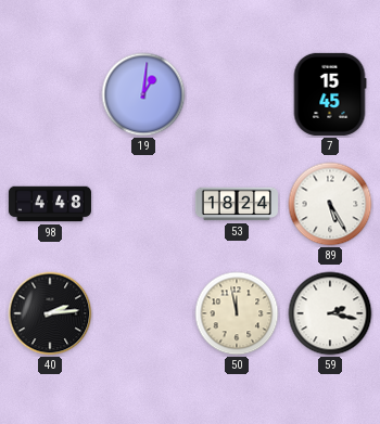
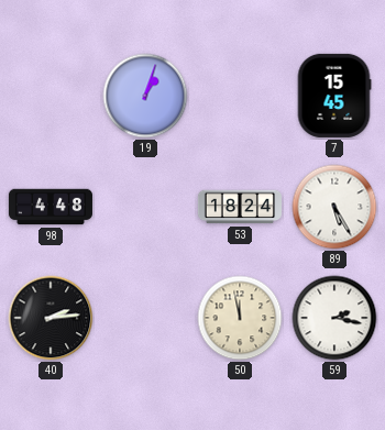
19: 1:01 -> 1:03 (145, 96)
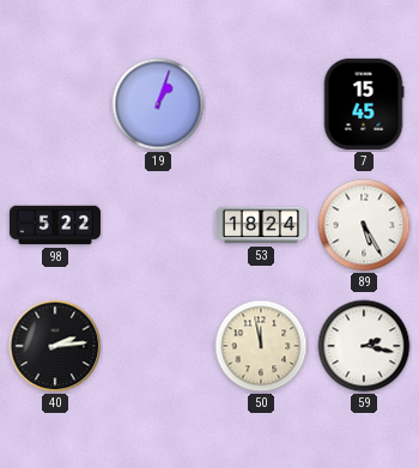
98: 4:48 -> 5:22 (55, 225)
